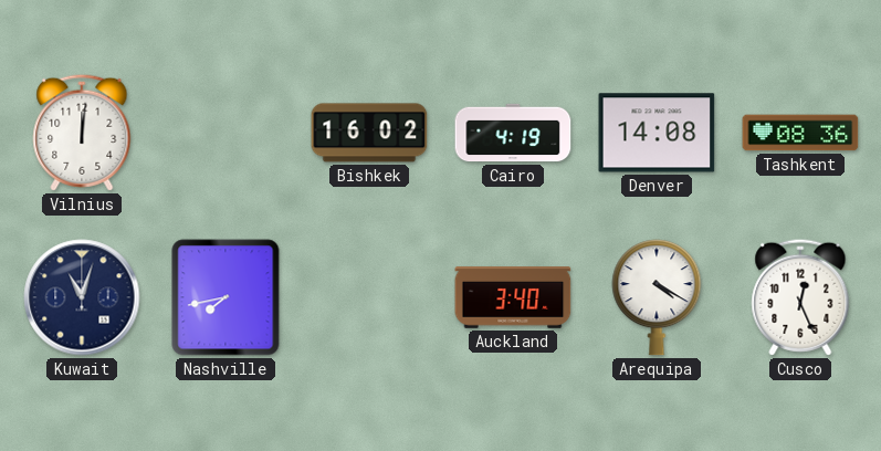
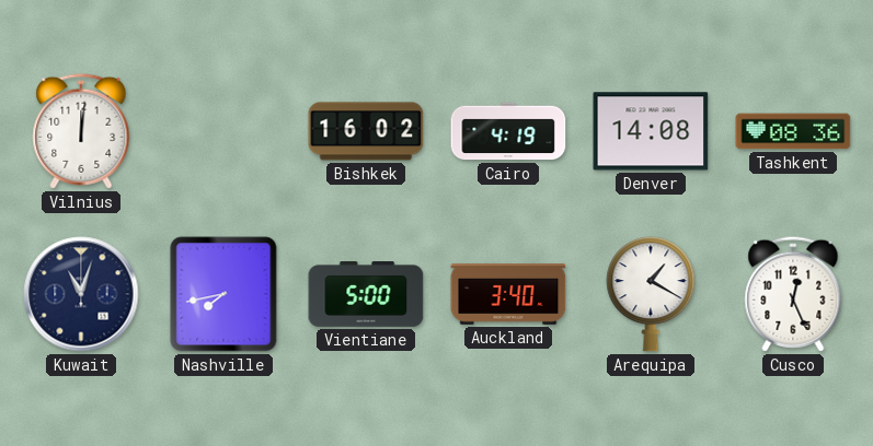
Vientiane: none -> 5:00 (366, 295)
Arequipa: 4:20 -> 1:20 (651, 294)
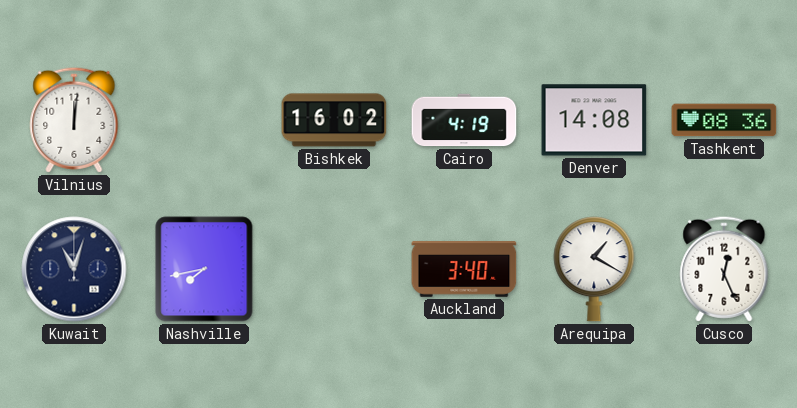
Vientiane: 5:00 -> none (366, 295)
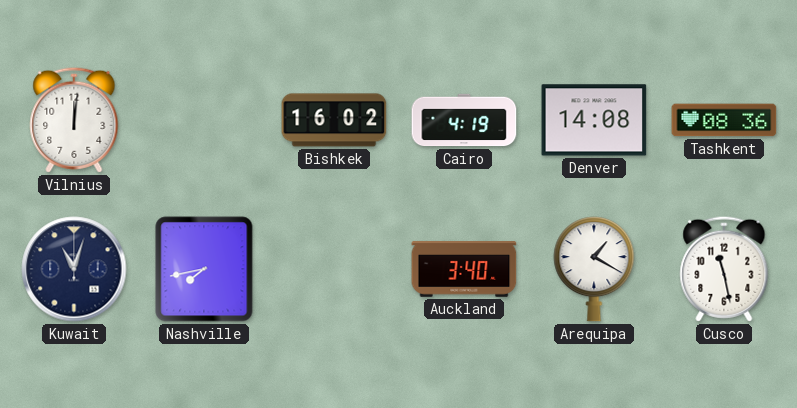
Cusco: 12:26 -> 11:28 (724, 269)
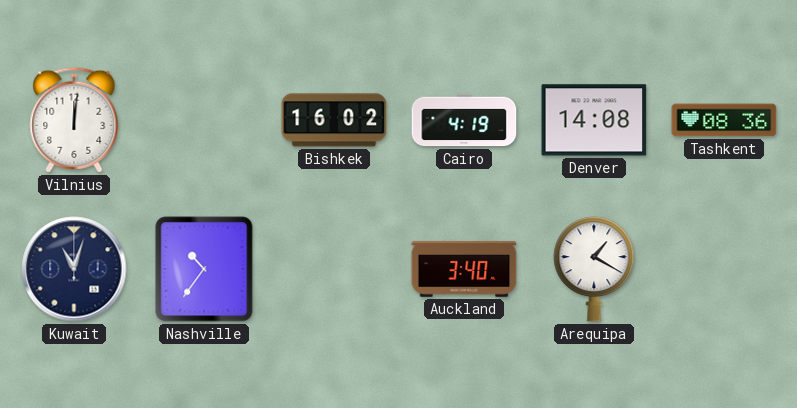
Nashville: 7:43 -> 10:36 (204, 269)
Cusco: 11:28 -> none (724, 269)
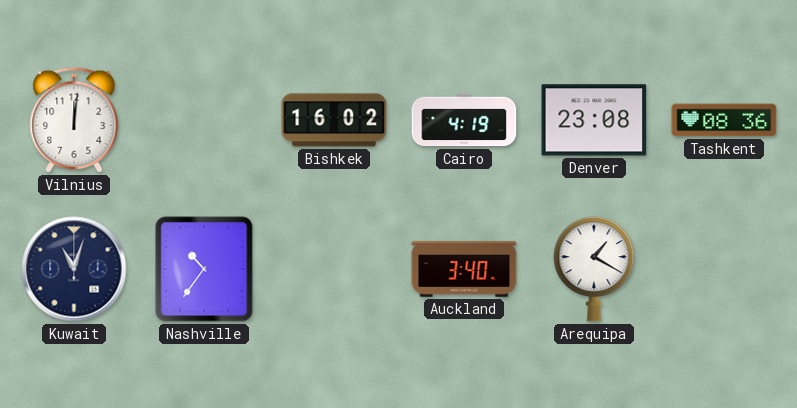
Denver: 14:08 -> 23:08 (594, 120)
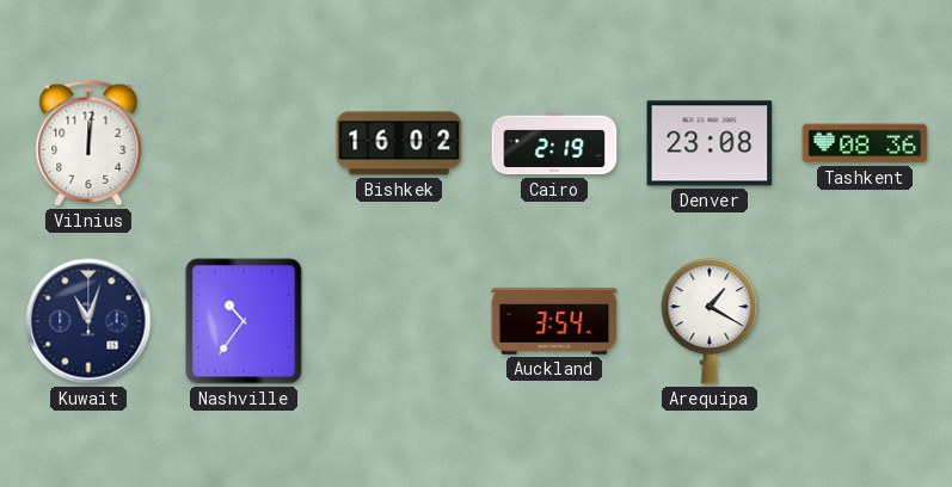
Cairo: 4:19 -> 2:19 (554, 143)
Auckland: 3:40 -> 3:54 (554, 321)
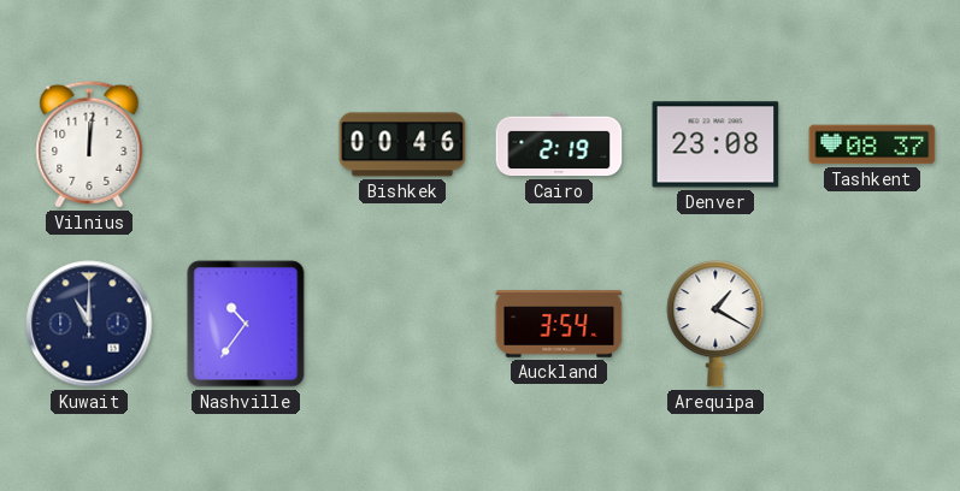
Bishkek: 16:02 -> 00:46 (402, 144)
Tashkent: 08:36 -> 08:37 (872, 144)
Kuwait: 11:03 -> 11:00 (89, 324)
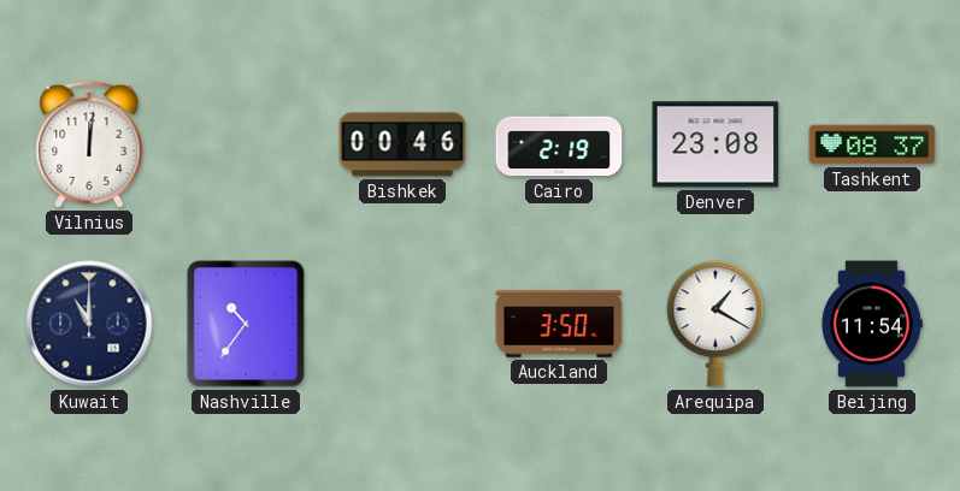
Auckland: 3:54 -> 3:50 (559, 324)
Beijing: none -> 11:54 (872, 324)
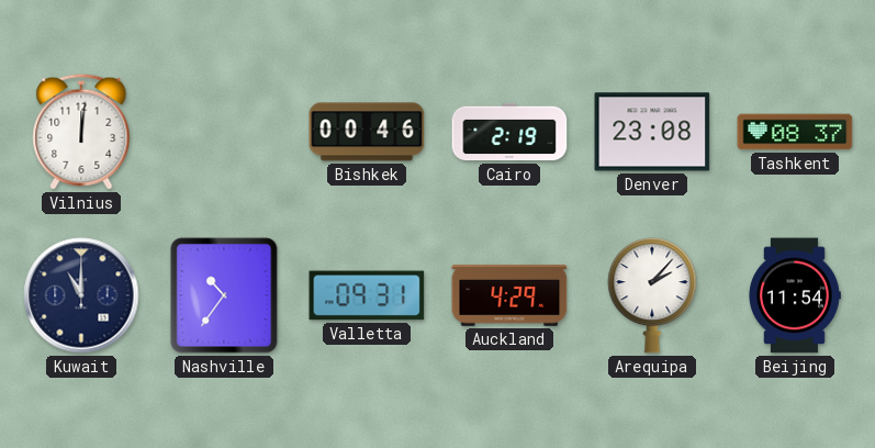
Valletta: none -> 09:31 (367, 295)
Auckland: 3:50 -> 4:29 (509, 295)
Arequipa: 1:20 -> 2:07 (652, 295)
